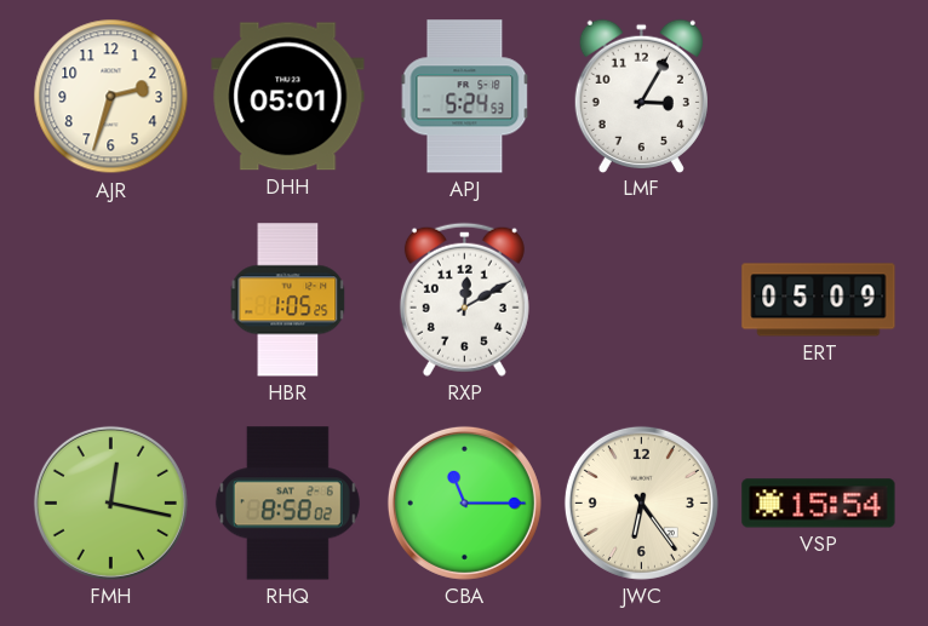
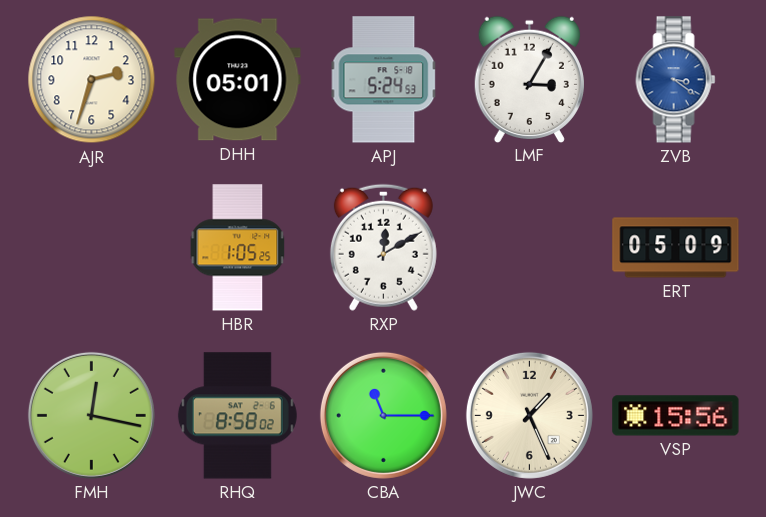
ZVB: none -> 3:21 (676, 80)
JWC: 6:24 -> 1:26 (529, 415)
VSP: 15:54 -> 15:56 (676, 416)
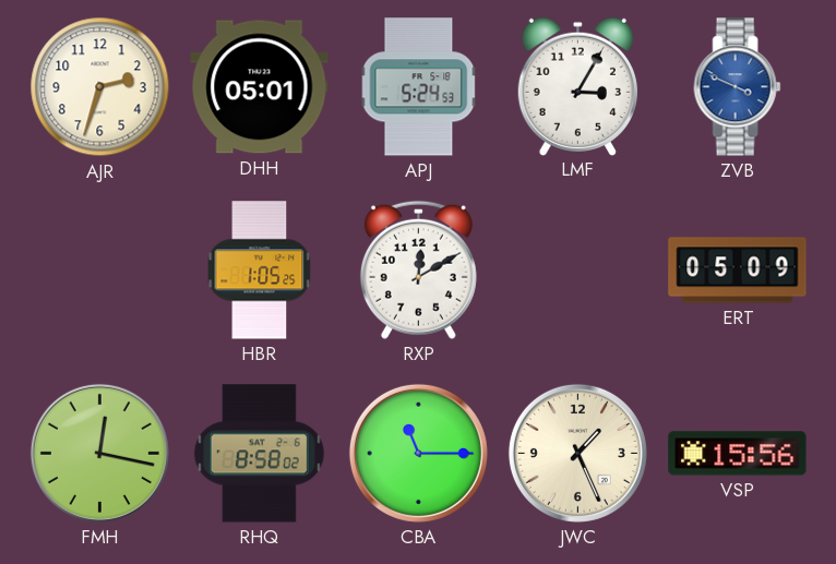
ZVB: 3:21 -> 3:49 (738, 87)
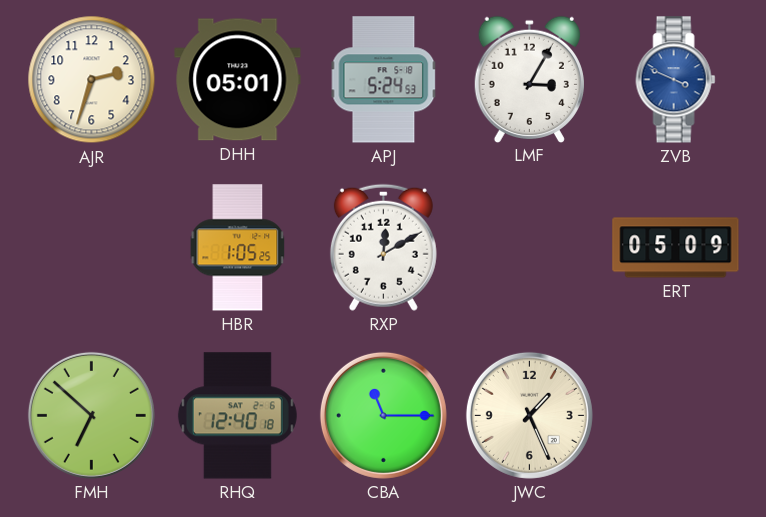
FMH: 12:17 -> 6:52 (91, 415)
RHQ: 8:58 -> 12:40 (237, 416)
VSP: 15:56 -> none (738, 454)
